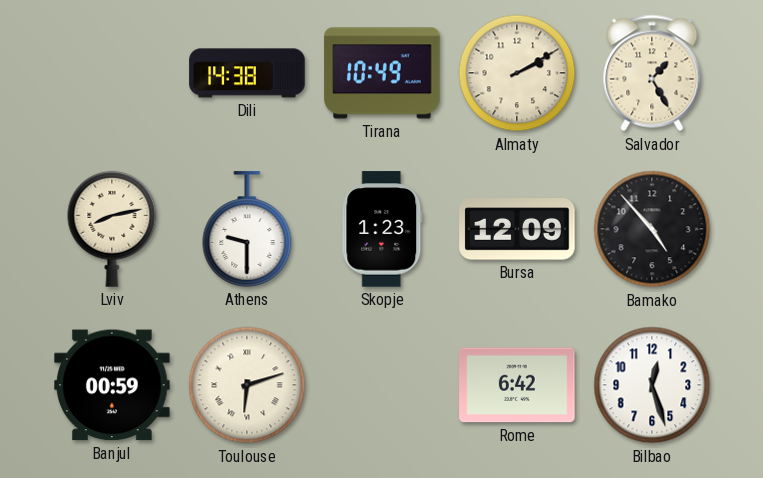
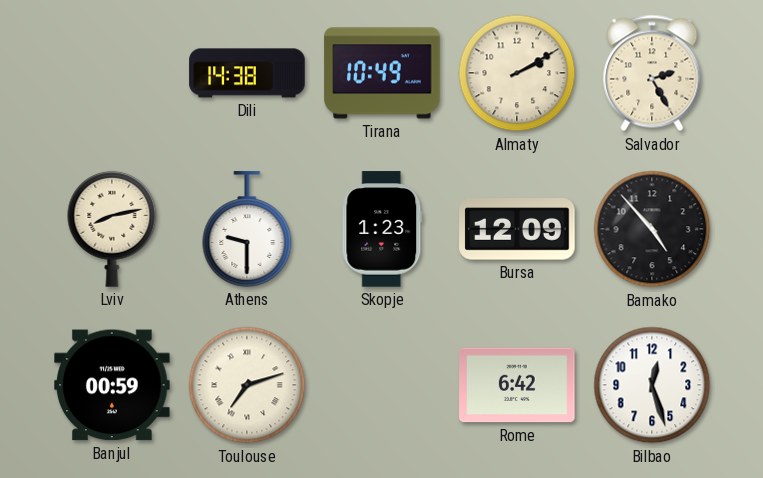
Salvador: 1:25 -> 2:25 (652, 73)
Toulouse: 6:12 -> 7:12 (247, 385)
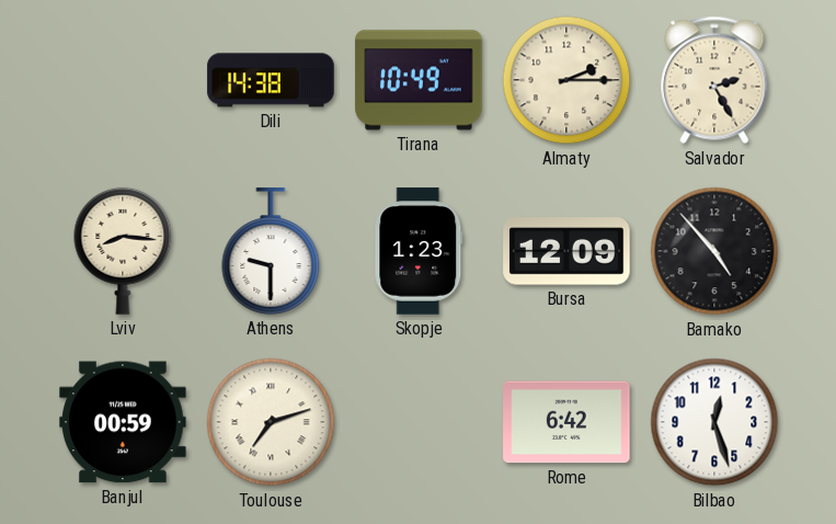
Almaty: 2:10 -> 2:15 (566, 80)
Lviv: 8:13 -> 8:16 (123, 251)
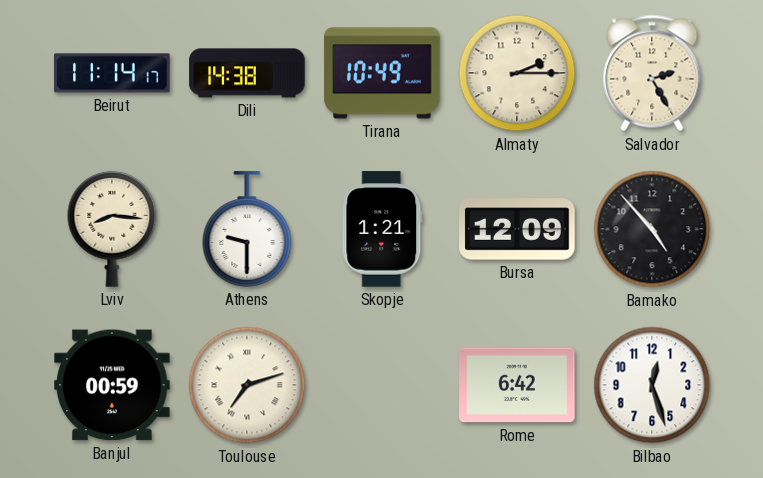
Beirut: none -> 11:14 (112, 73)
Skopje: 1:23 -> 1:21 (382, 229)
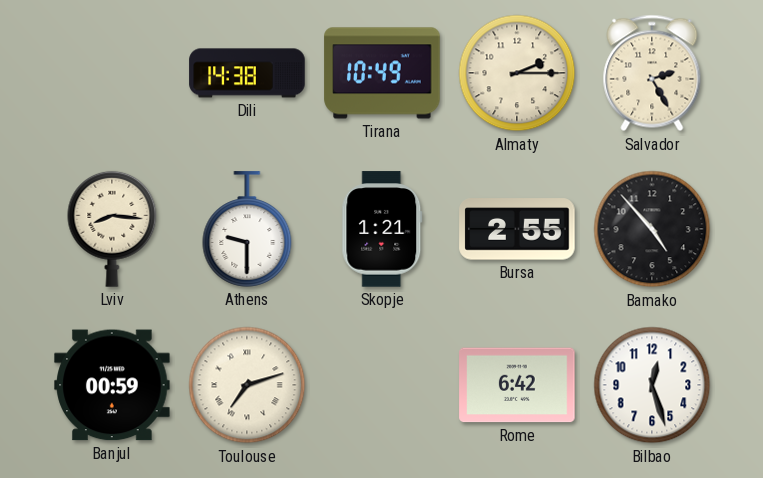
Beirut: 11:14 -> none (112, 73)
Bursa: 12:09 -> 2:55 (517, 229)
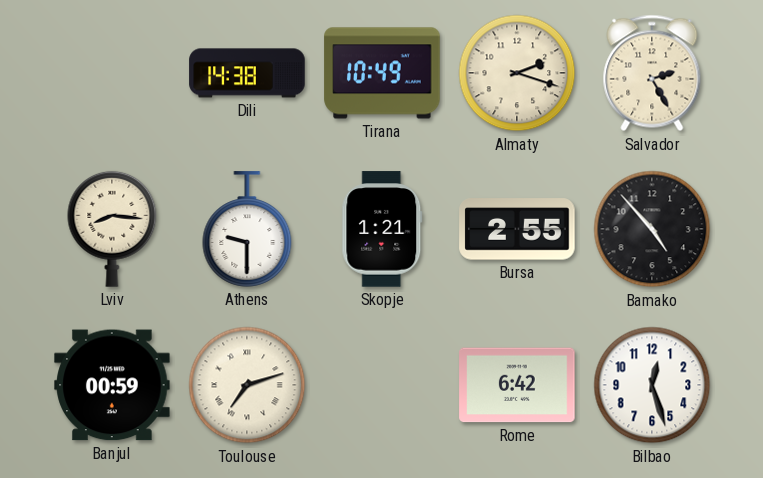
Almaty: 2:15 -> 2:18 (517, 73)
